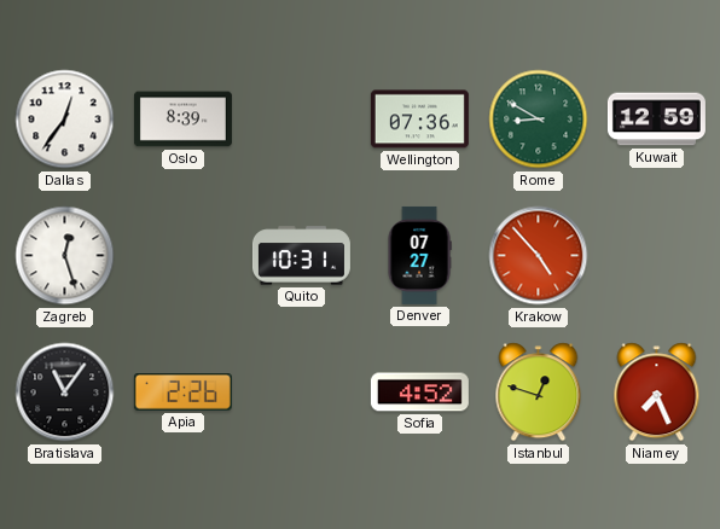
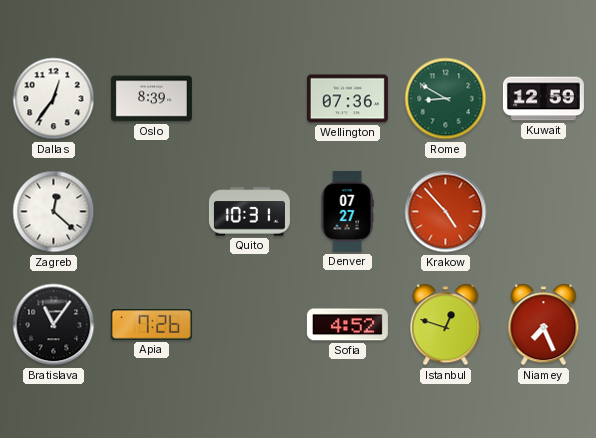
Zagreb: 12:27 -> 12:22 (54, 212)
Apia: 2:26 -> 7:26 (151, 325)
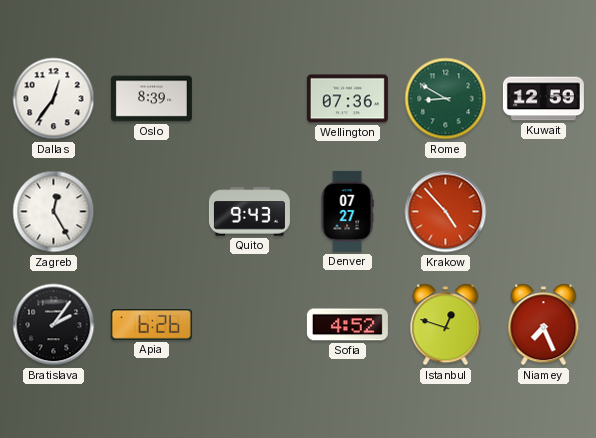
Zagreb: 12:22 -> 12:25 (54, 212)
Quito: 10:31 -> 9:43 (249, 212)
Bratislava: 11:06 -> 2:06 (54, 325)
Apia: 7:26 -> 6:26 (151, 325)
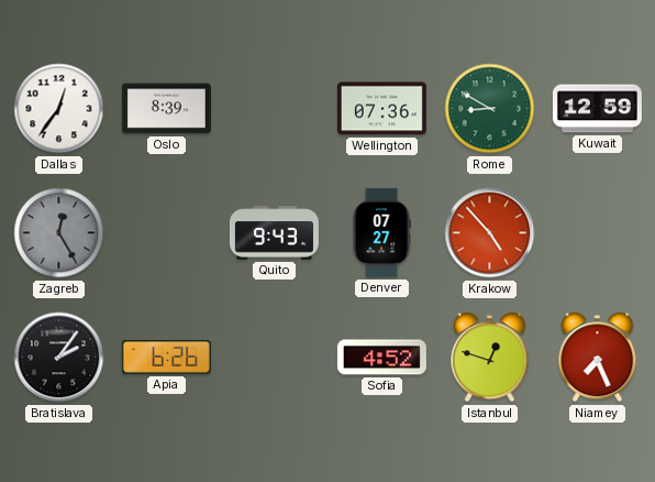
Zagreb dial: white -> grey (59, 233)
